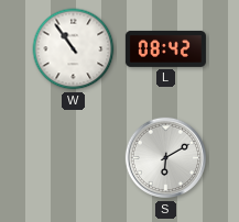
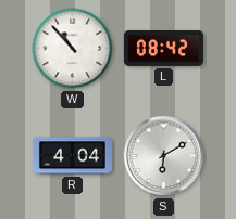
W: 10:54 -> 10:53 (73, 49)
R: none -> 4:04 (72, 156)
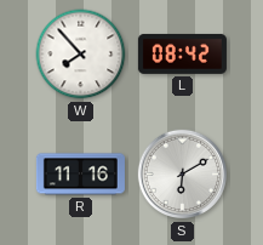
W: 10:53 -> 7:53 (81, 55)
R: 4:04 -> 11:16 (80, 175)
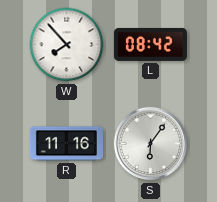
S: 6:10 -> 6:06 (151, 144)
